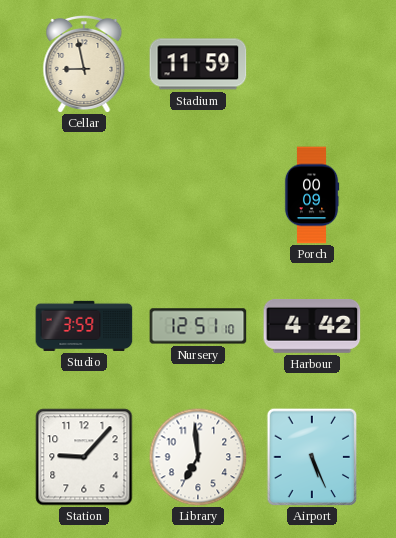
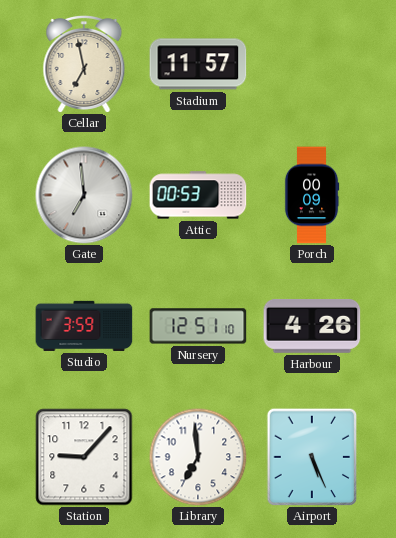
Cellar: 8:58 -> 6:58 (84, 64)
Stadium: 11:59 -> 11:57 (198, 64)
Gate: none -> 6:59 (84, 195)
Attic: none -> 00:53 (198, 195)
Harbour: 4:42 -> 4:26 (312, 326)
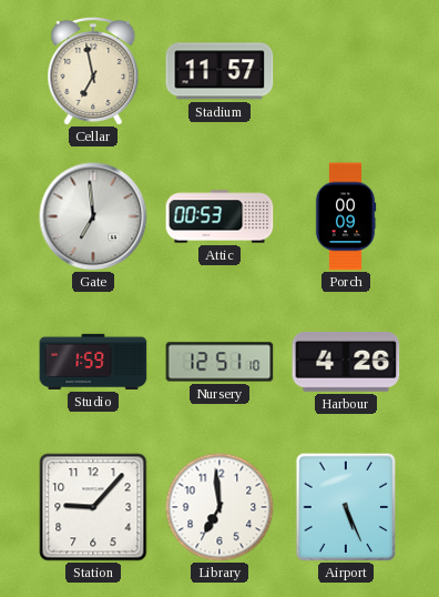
Studio: 3:59 -> 1:59 (93, 362)
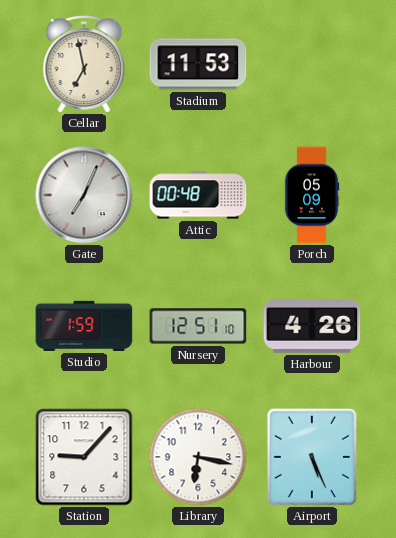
Stadium: 11:57 -> 11:53 (198, 64)
Gate: 6:59 -> 7:04 (84, 195)
Attic: 00:53 -> 00:48 (198, 195)
Porch: 00:09 -> 05:09 (312, 195)
Library: 6:59 -> 6:17 (198, 457)
